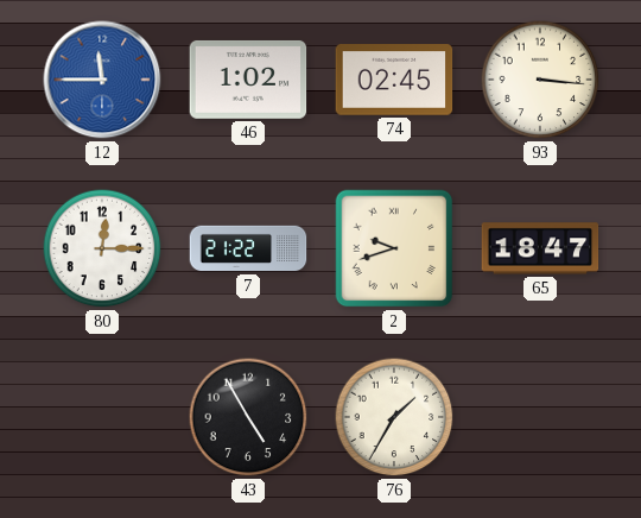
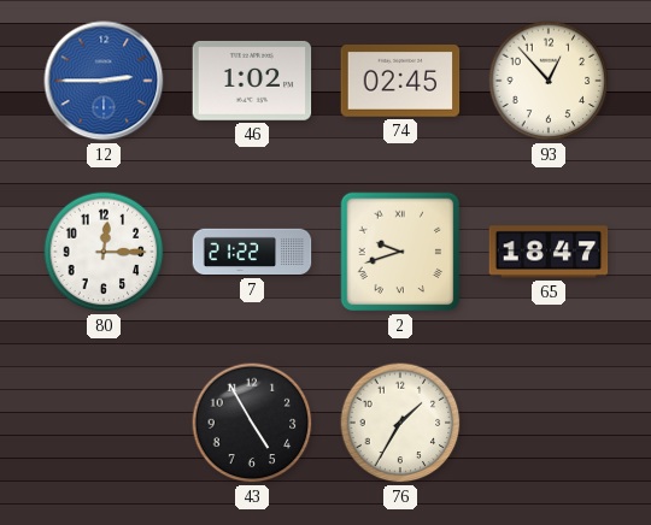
12: 11:45 -> 2:45 (104, 81)
93: 3:16 -> 12:53 (549, 81)
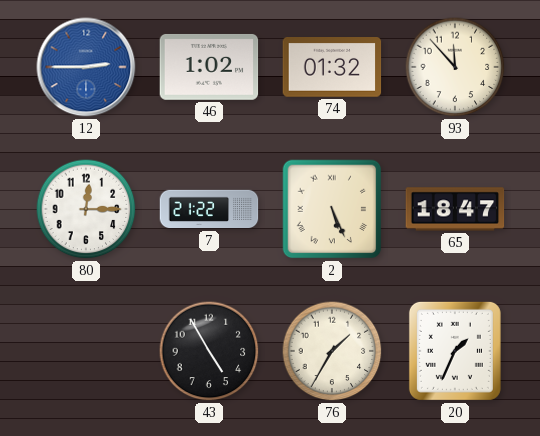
74: 02:45 -> 01:32 (332, 67)
93: 12:53 -> 11:53 (455, 67)
2: 9:42 -> 5:26 (332, 209)
20: none -> 1:34 (455, 351)
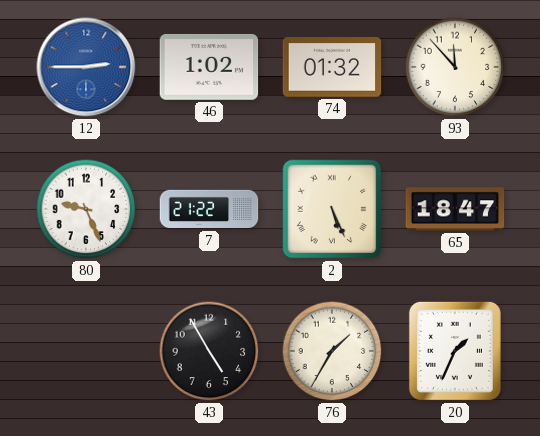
80: 12:15 -> 9:26 (86, 209)
